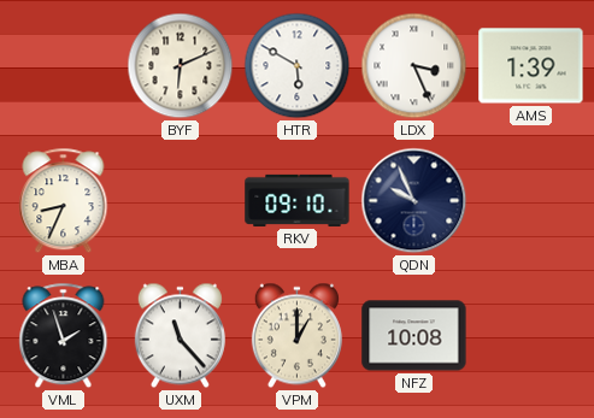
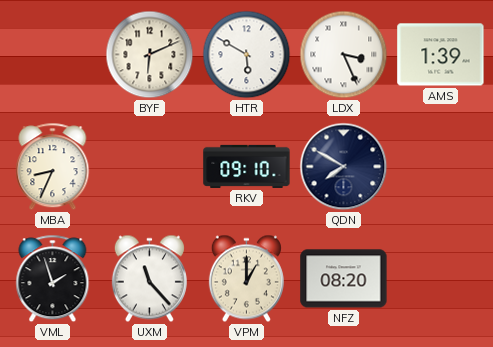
QDN: 9:56 -> 7:50 (344, 167)
NFZ: 10:08 -> 08:20 (344, 279)
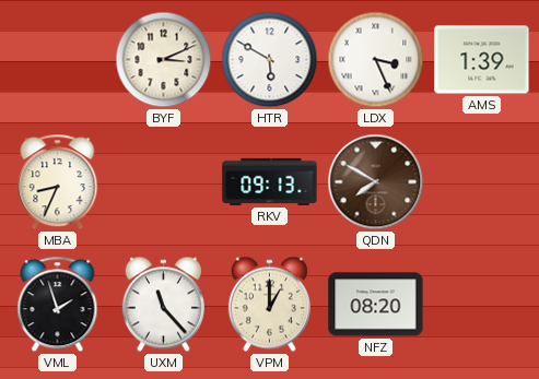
BYF: 6:11 -> 3:11 (164, 60)
RKV: 09:10 -> 09:13 (270, 181)
QDN dial: navy -> brown (376, 182)
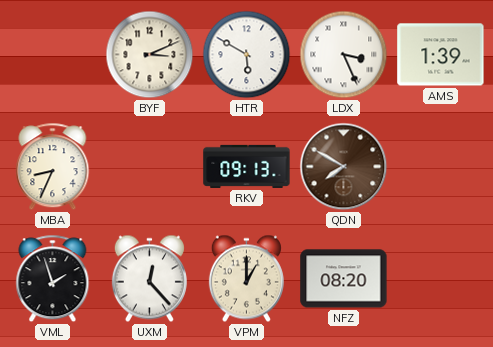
UXM: 11:23 -> 12:23 (149, 279)
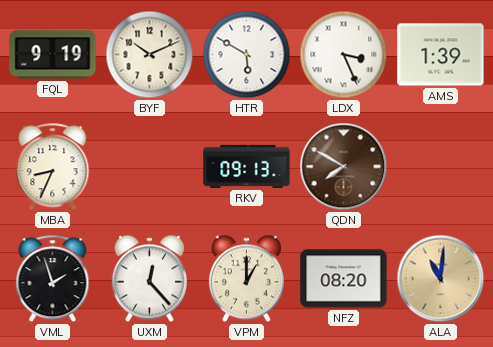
FQL: none -> 9:19 (53, 55)
BYF: 3:11 -> 10:11 (150, 55)
ALA: none -> 11:01 (441, 279)
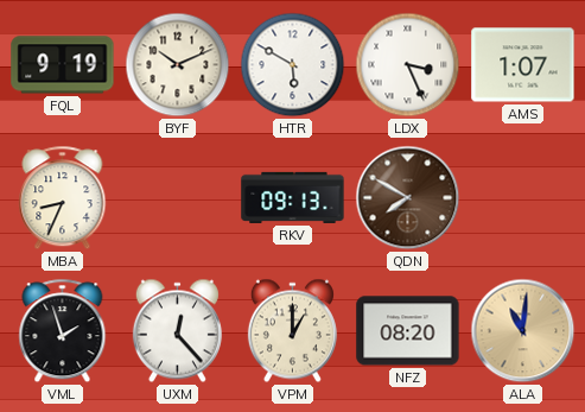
AMS: 1:39 -> 1:07 (523, 65)
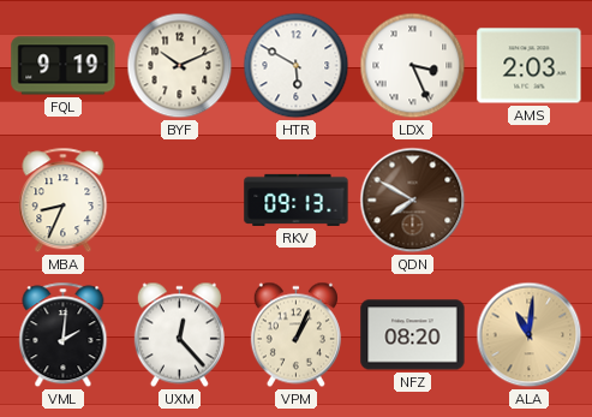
AMS: 1:07 -> 2:03 (530, 66)
VML: 1:57 -> 2:01 (64, 335)
VPM: 1:00 -> 1:04 (295, 335)
